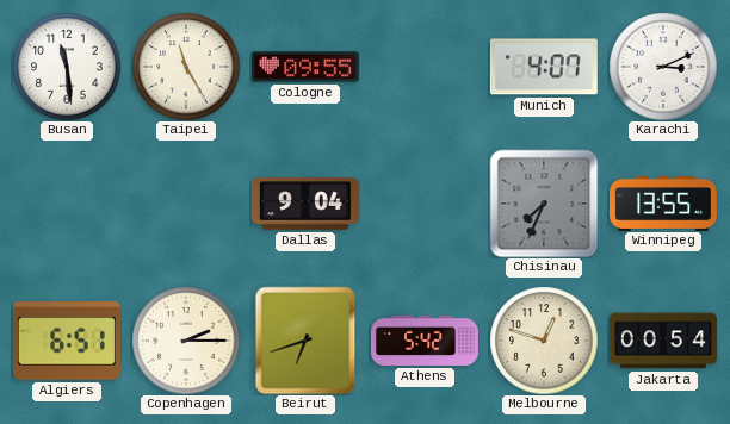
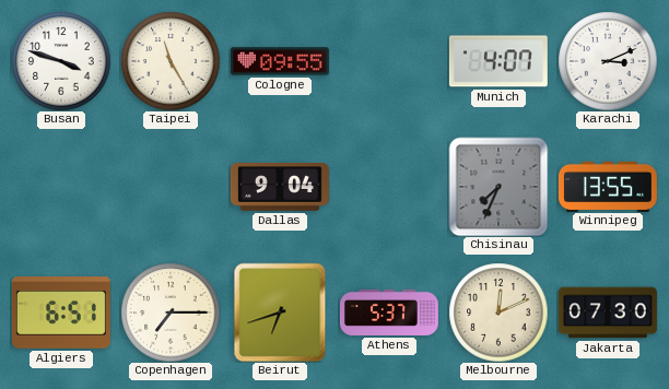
Busan: 11:29 -> 3:48 (61, 61)
Copenhagen: 2:15 -> 7:15 (171, 313)
Athens: 5:42 -> 5:37 (389, 313)
Melbourne: 12:48 -> 12:11 (498, 313)
Jakarta: 00:54 -> 07:30 (608, 313)
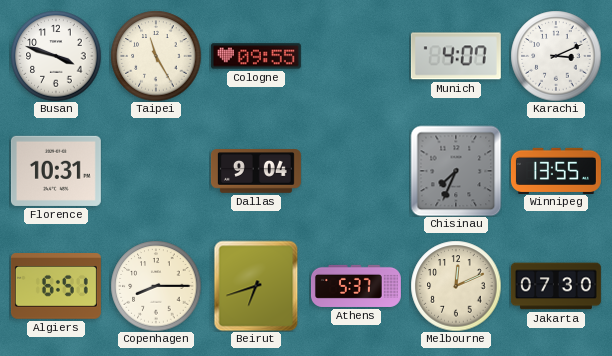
Florence: none -> 10:31 (56, 171)
Copenhagen: 7:15 -> 8:15 (156, 286)
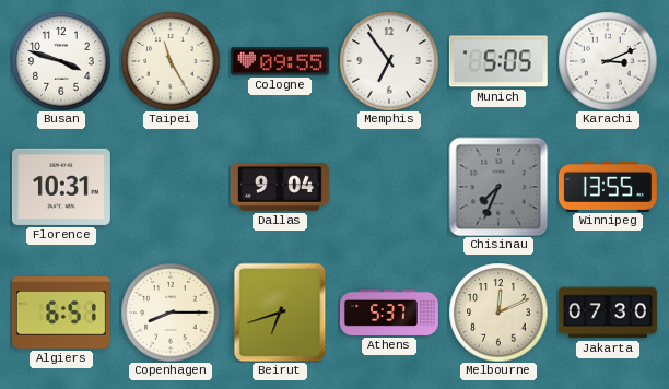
Memphis: none -> 6:54 (389, 61)
Munich: 4:07 -> 5:05 (498, 61)
